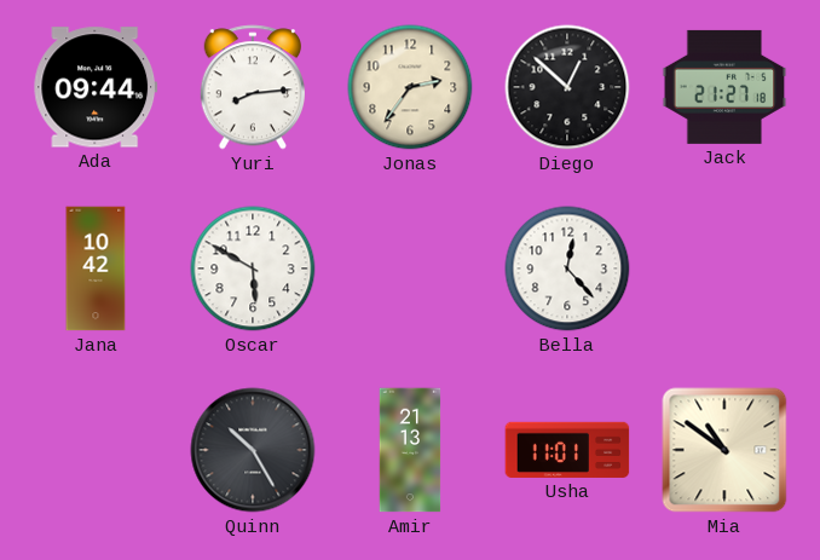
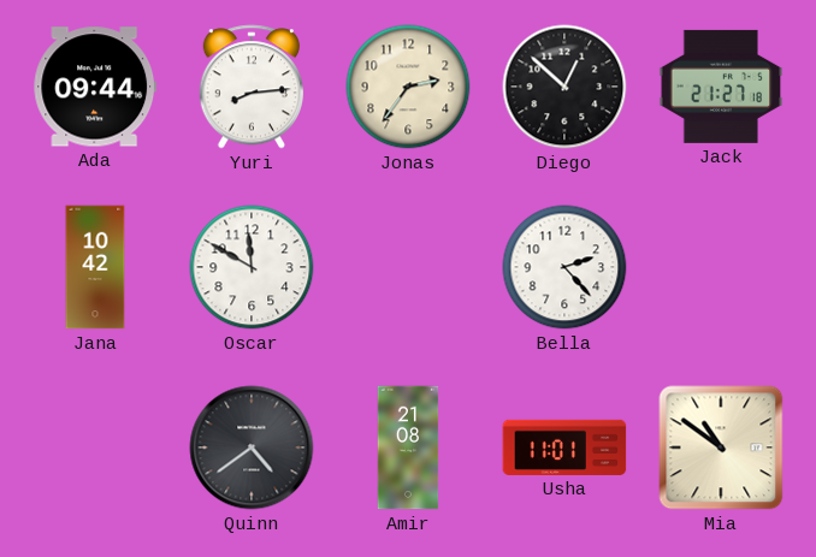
Oscar: 5:50 -> 11:50 (252, 267)
Bella: 12:23 -> 2:23 (564, 267)
Quinn: 10:25 -> 4:39 (252, 448)
Amir: 21:13 -> 21:08 (408, 448)
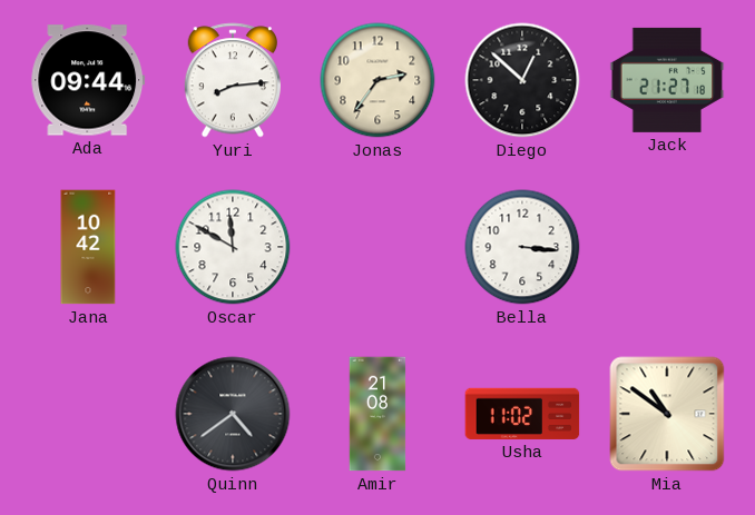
Bella: 2:23 -> 3:16 (522, 247)
Usha: 11:01 -> 11:02 (522, 414)
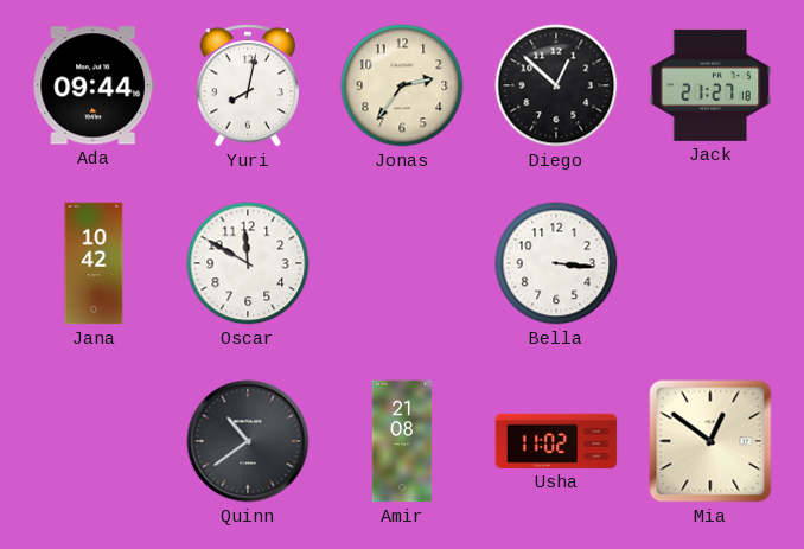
Yuri: 8:14 -> 8:02 (247, 85)
Quinn: 4:39 -> 10:39 (248, 441)
Mia: 10:51 -> 12:51 (710, 441)
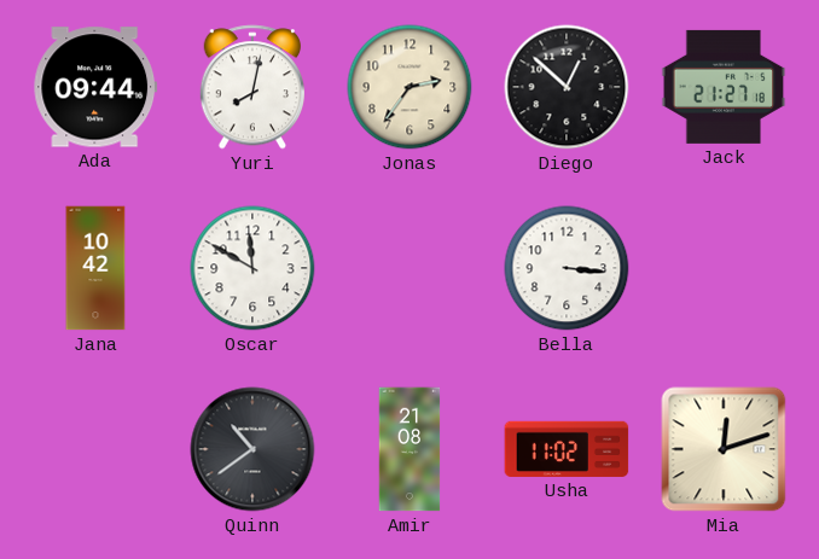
Mia: 12:51 -> 12:12 (724, 449)
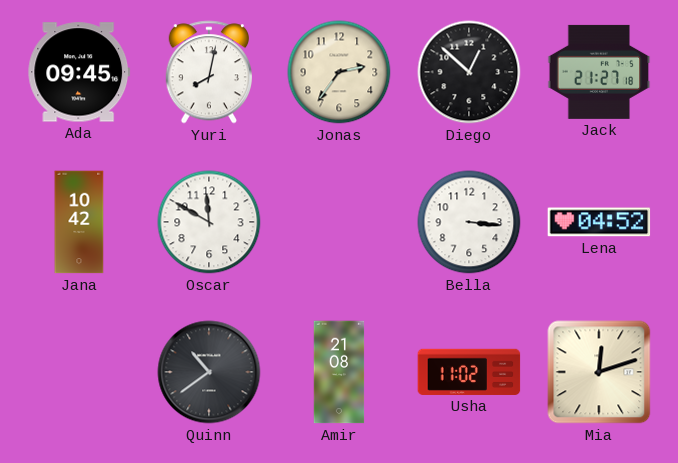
Ada: 09:44 -> 09:45 (79, 72)
Lena: none -> 04:52 (599, 222)
